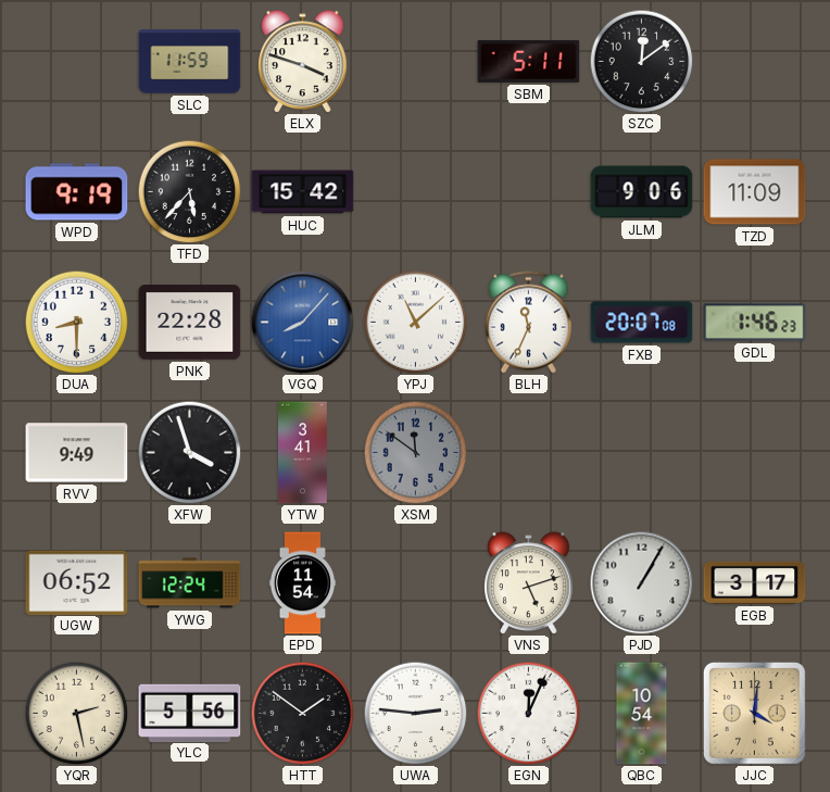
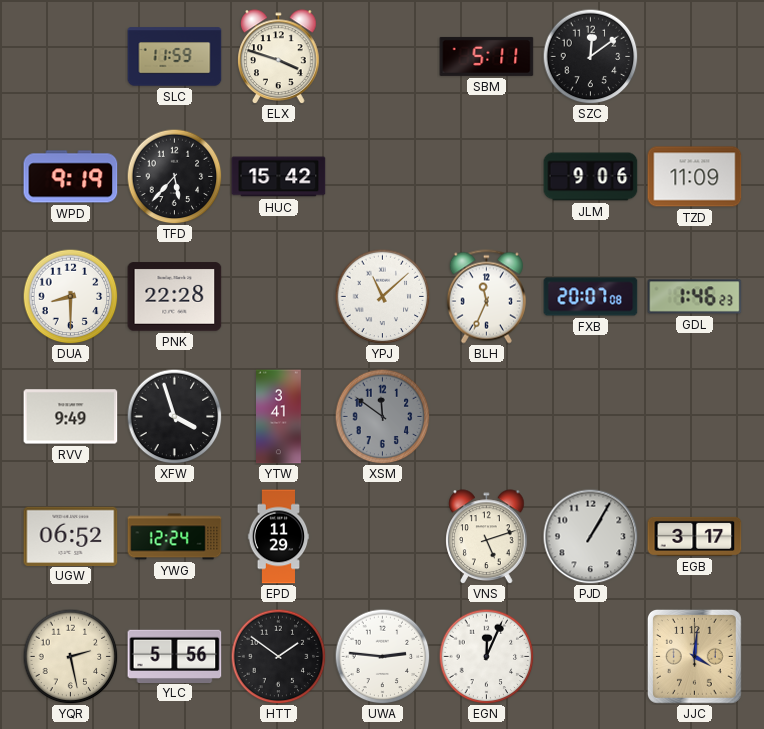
VGQ: 8:07 -> none (302, 322)
EPD: 11:54 -> 11:29 (279, 537)
QBC: 10:54 -> none (642, 714)
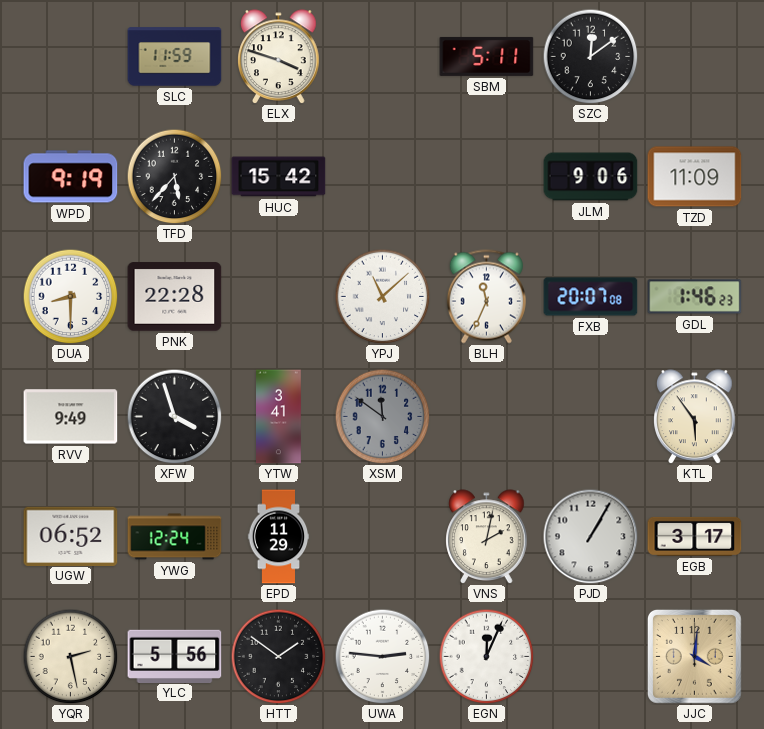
KTL: none -> 5:54 (695, 417)
VNS: 5:12 -> 2:02 (487, 537)
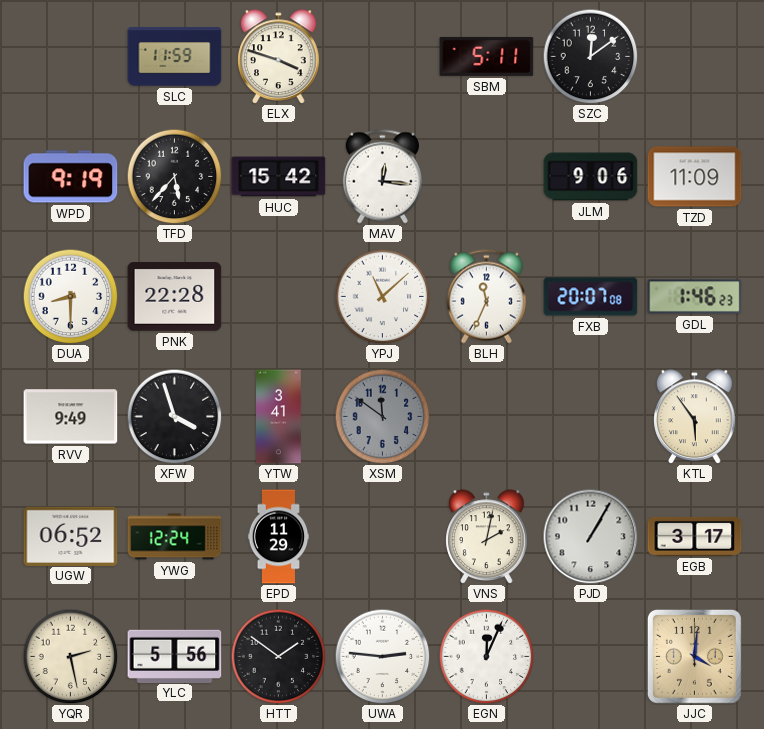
MAV: none -> 12:16 (382, 177)
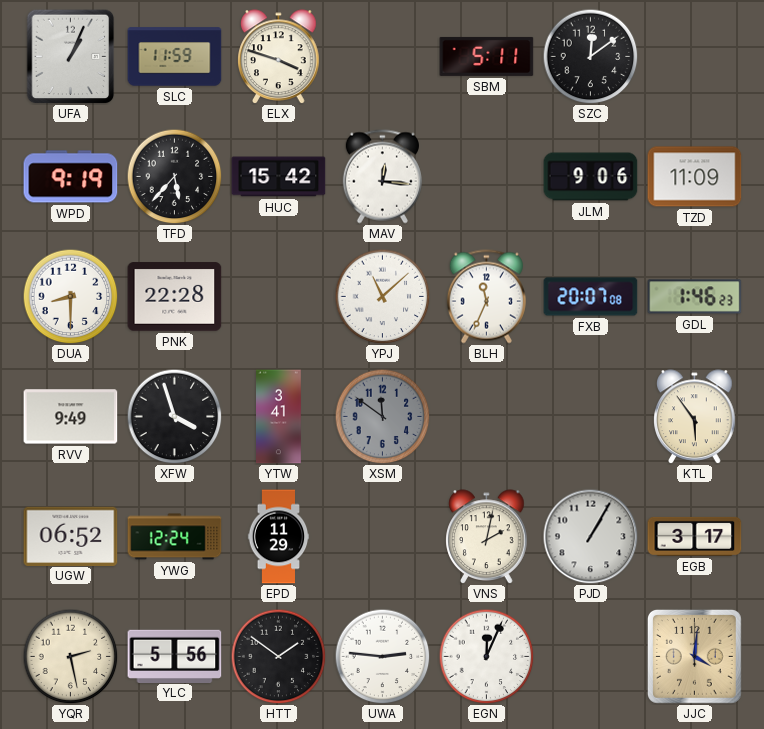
UFA: none -> 1:04 (71, 56)
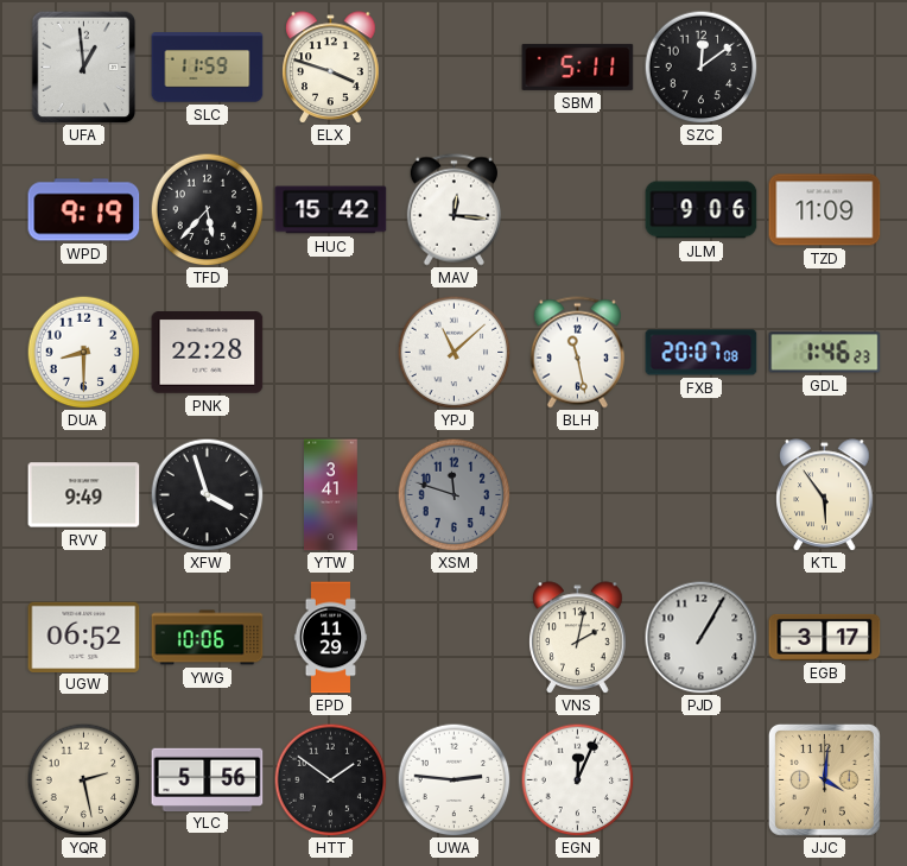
UFA: 1:04 -> 12:59 (84, 67)
BLH: 11:34 -> 11:28 (577, 353)
XSM: 11:51 -> 11:48 (453, 494)
YWG: 12:24 -> 10:06 (208, 638)
